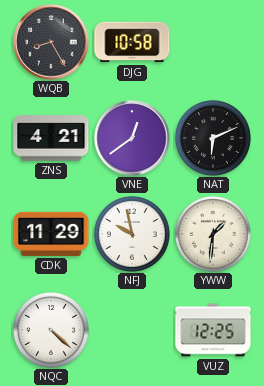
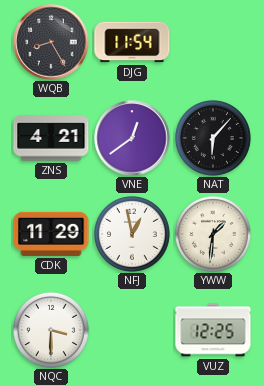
DJG: 10:58 -> 11:54 (132, 42)
NAT: 6:11 -> 6:07 (213, 138)
NFJ: 9:58 -> 12:58 (132, 234)
NQC: 4:22 -> 3:30 (51, 330)
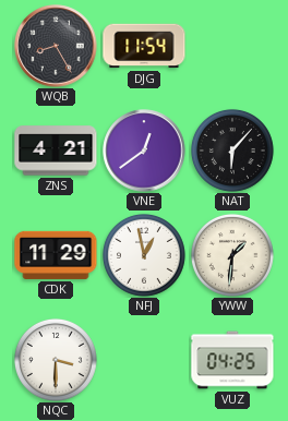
VUZ: 12:25 -> 04:25 (232, 360)
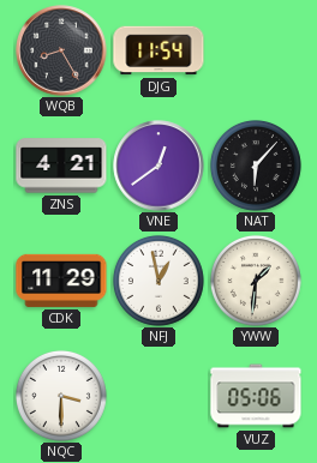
VUZ: 04:25 -> 05:06 (256, 396)
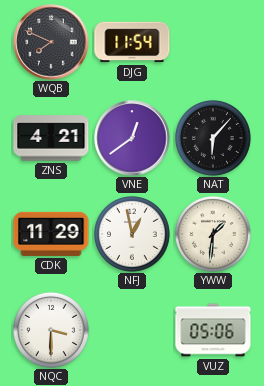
WQB: 8:25 -> 7:49 (51, 42)
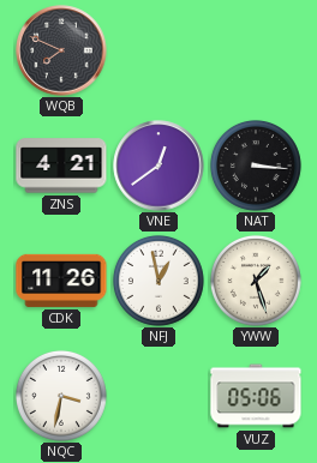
DJG: 11:54 -> none (132, 42)
NAT: 6:07 -> 3:16 (256, 166)
CDK: 11:29 -> 11:26 (61, 281)
YWW: 1:31 -> 1:27 (256, 281)
NQC: 3:30 -> 3:32 (61, 396)
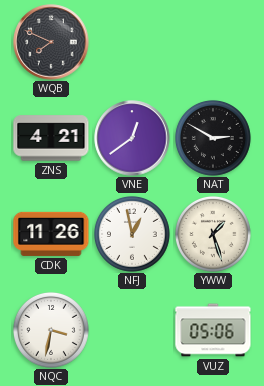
NAT: 3:16 -> 2:50 (213, 138)
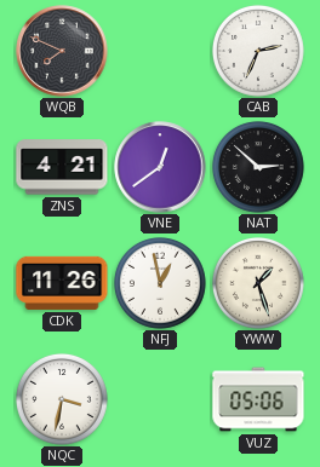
CAB: none -> 2:34 (258, 51)
NAT: 2:50 -> 2:52 (258, 167)
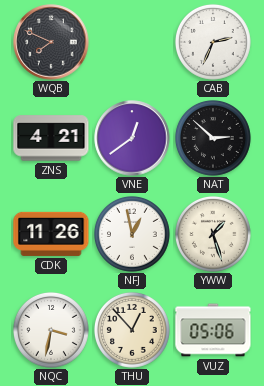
THU: none -> 12:53 (132, 330)
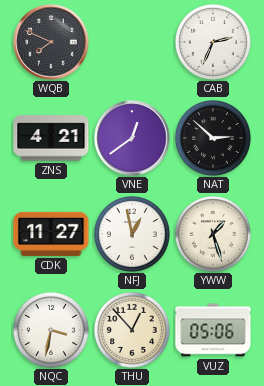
CDK: 11:26 -> 11:27 (51, 234)
